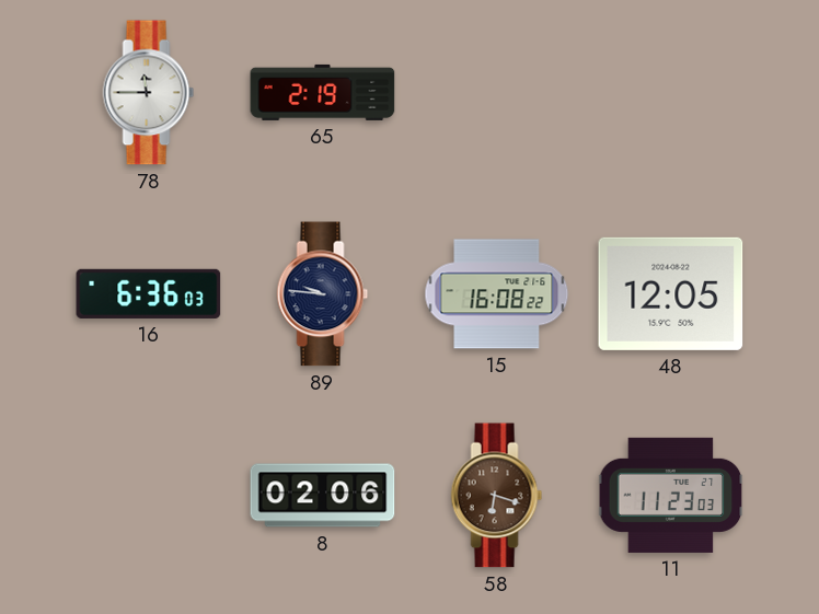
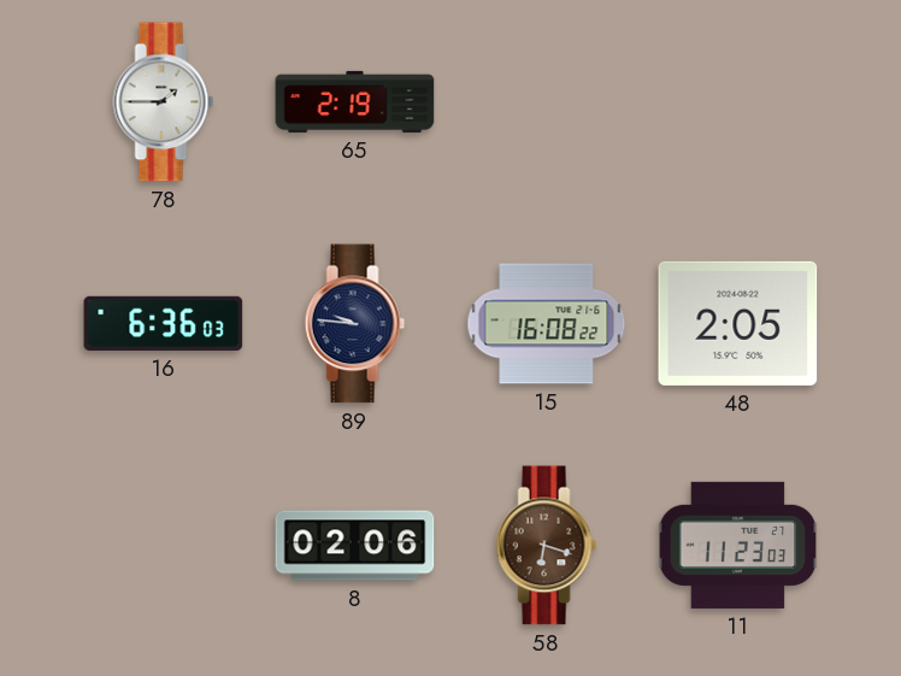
78: 11:45 -> 1:45 (164, 102)
48: 12:05 -> 2:05 (738, 323)
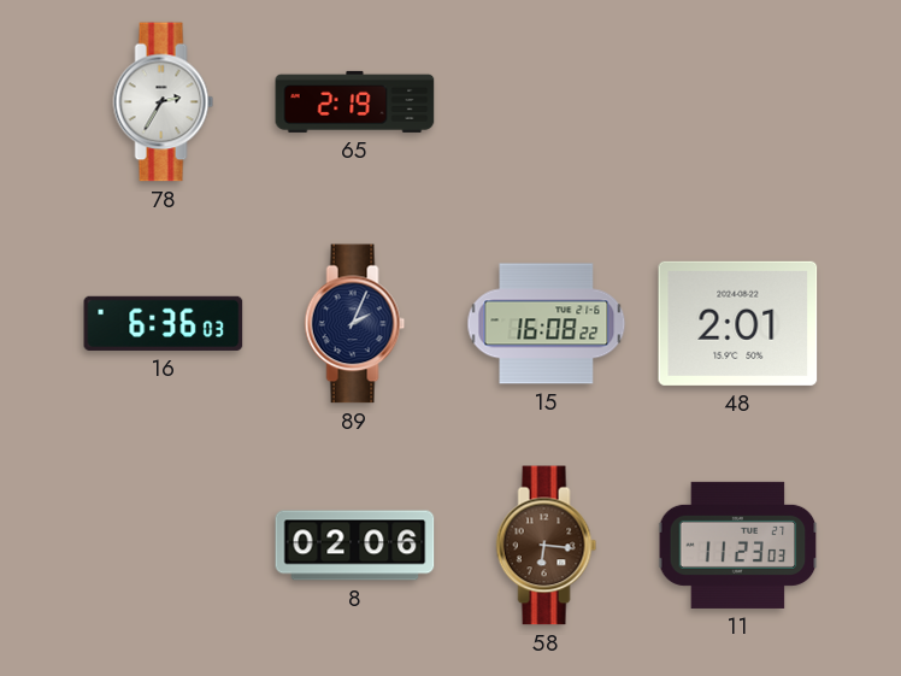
78: 1:45 -> 2:35 (164, 102)
89: 9:46 -> 2:04 (355, 324)
48: 2:05 -> 2:01 (738, 323)
58: 6:18 -> 6:16 (547, 546)
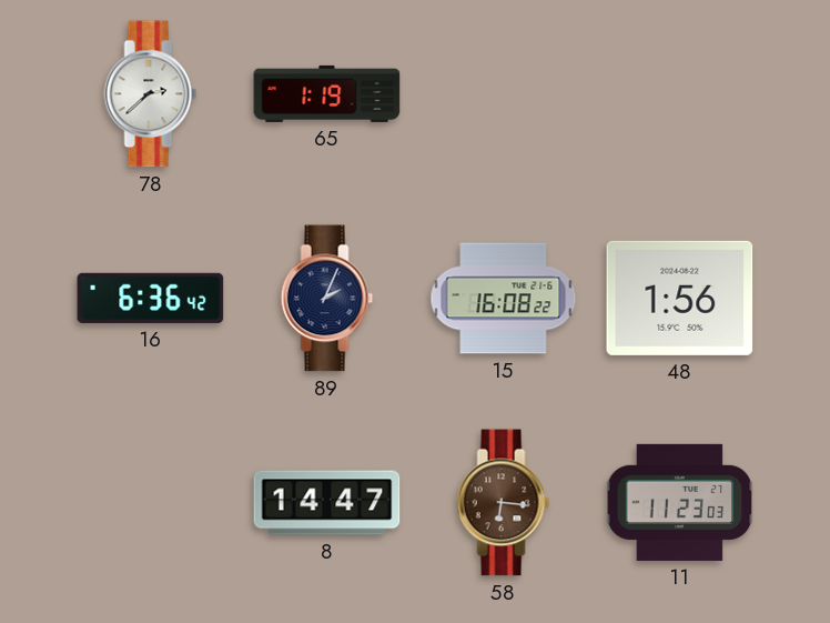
78: 2:35 -> 2:38 (151, 94)
65: 2:19 -> 1:19 (327, 93)
16: 6:36:03 -> 6:36:42 (151, 298)
48: 2:01 -> 1:56 (680, 298)
8: 02:06 -> 14:47 (327, 503)
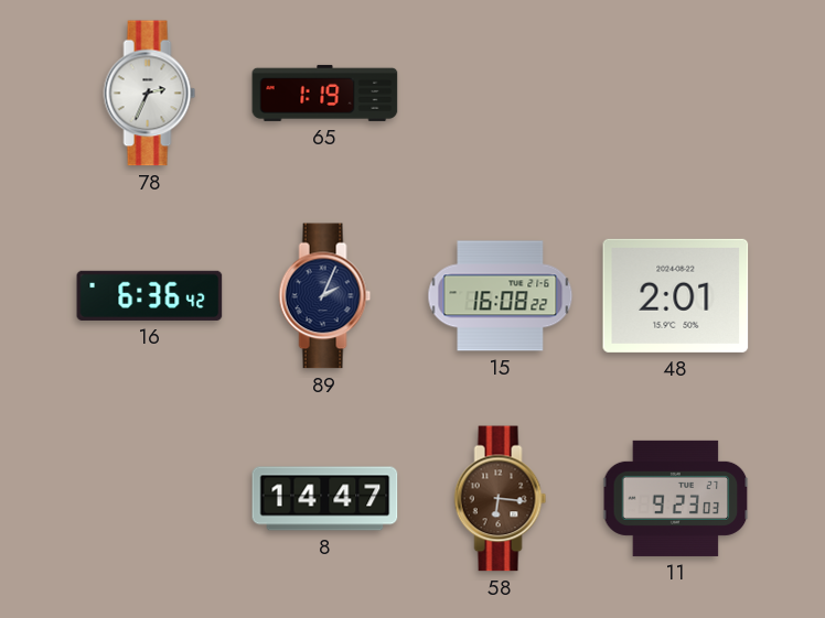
78: 2:38 -> 2:34 (150, 94)
48: 1:56 -> 2:01 (676, 295)
11: 11:23 -> 9:23 (676, 498)
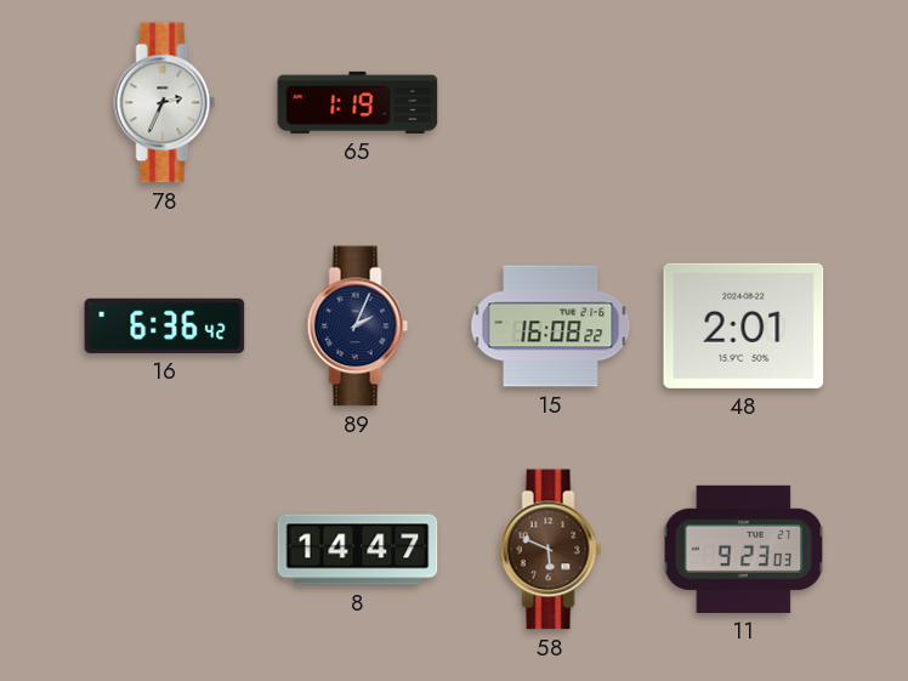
58: 6:16 -> 5:49 (551, 550)
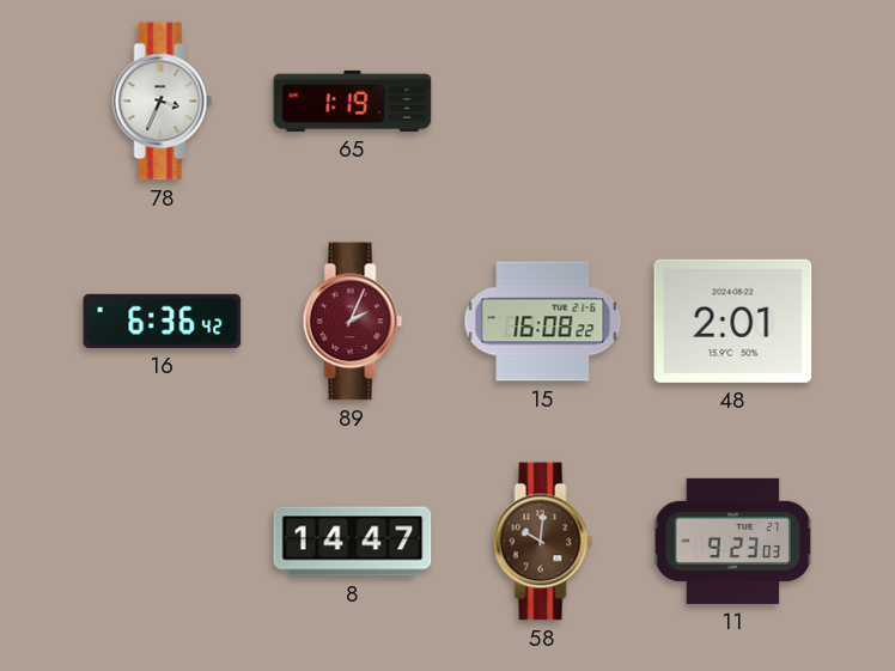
78: 2:34 -> 3:34 (163, 102)
89 dial: navy -> burgundy (353, 322)
58: 5:49 -> 10:01 (543, 542)
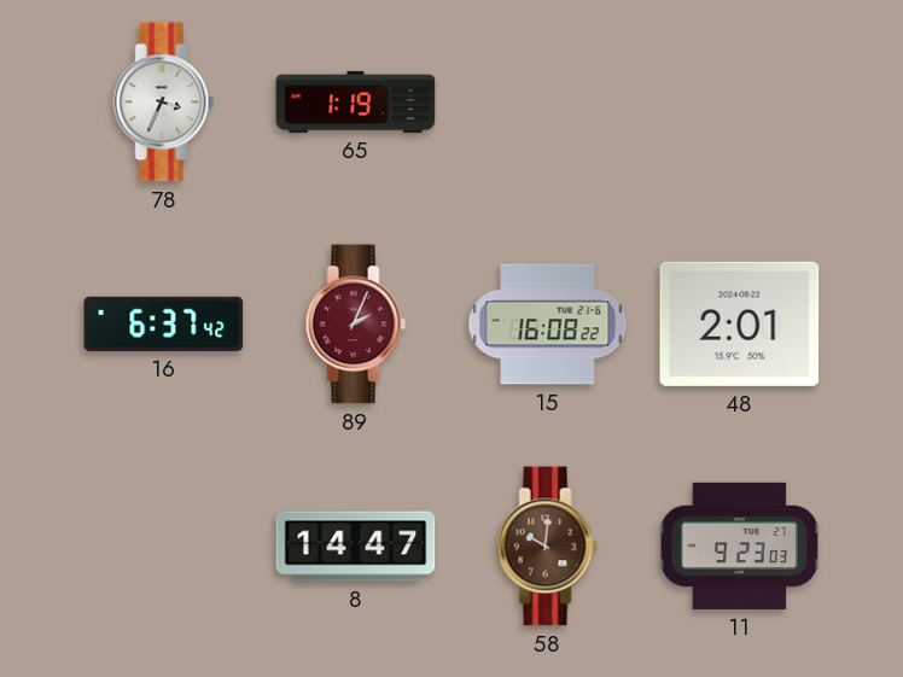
16: 6:36 -> 6:37 (164, 323)
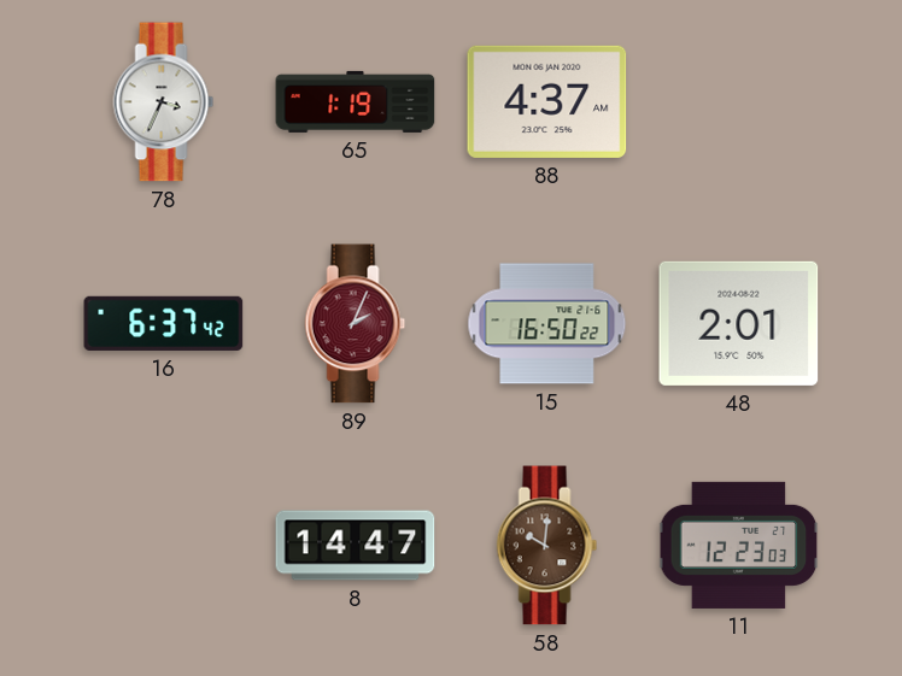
88: none -> 4:37 (547, 101)
15: 16:08 -> 16:50 (547, 324)
11: 9:23 -> 12:23 (739, 545)
